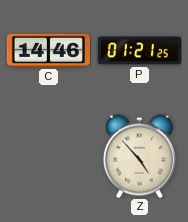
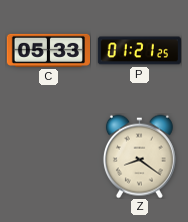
C: 14:46 -> 05:33 (48, 50)
Z: 4:53 -> 8:21 (139, 156)
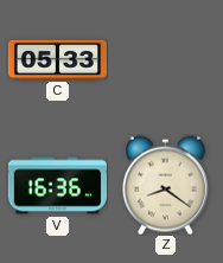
P: 01:21 -> none (139, 51)
V: none -> 16:36 (57, 186)
